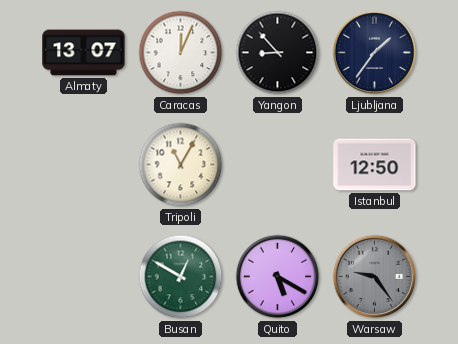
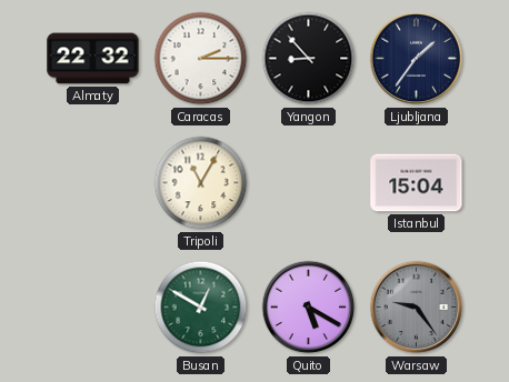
Almaty: 13:07 -> 22:32 (93, 59)
Caracas: 12:04 -> 2:15 (201, 59)
Istanbul: 12:50 -> 15:04 (417, 183)
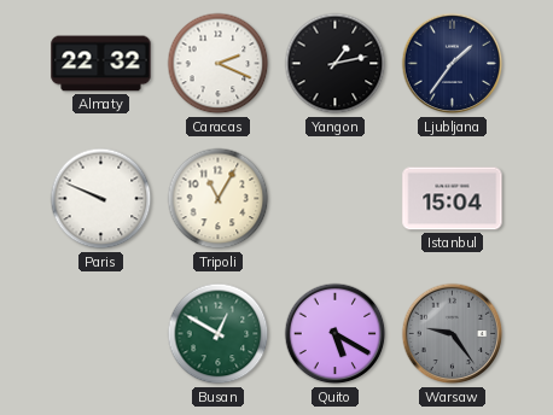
Caracas: 2:15 -> 2:19 (219, 64)
Yangon: 8:53 -> 1:13 (336, 64)
Paris: none -> 9:49 (101, 199)
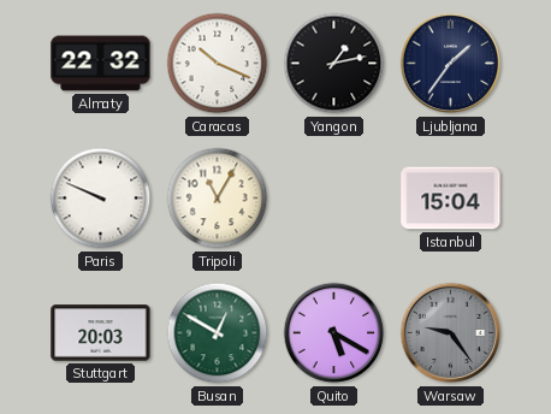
Caracas: 2:19 -> 10:19 (218, 64)
Stuttgart: none -> 20:03 (101, 333)
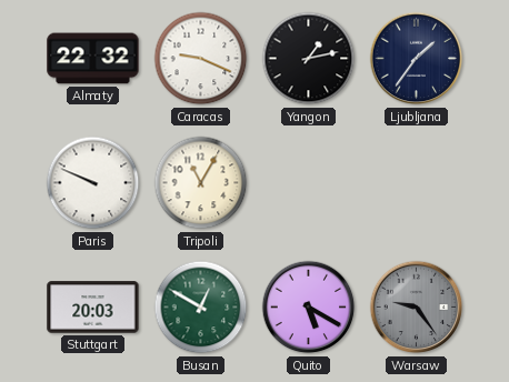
Caracas: 10:19 -> 9:19 (201, 59)
Istanbul: 15:04 -> none (451, 199)
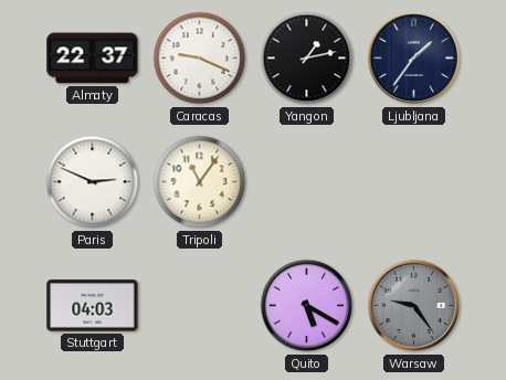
Almaty: 22:32 -> 22:37 (93, 59)
Paris: 9:49 -> 2:49 (93, 182)
Tripoli: 11:05 -> 11:06 (200, 182)
Stuttgart: 20:03 -> 04:03 (93, 306)
Busan: 12:50 -> none (201, 308)
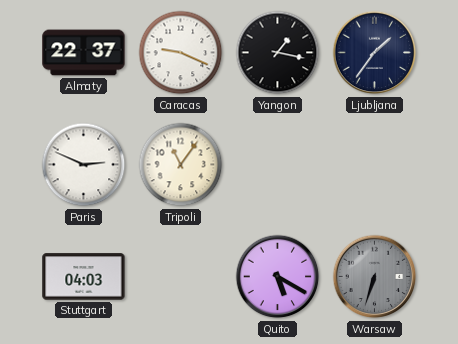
Yangon: 1:13 -> 1:17 (278, 53)
Warsaw: 9:24 -> 6:33 (375, 277)
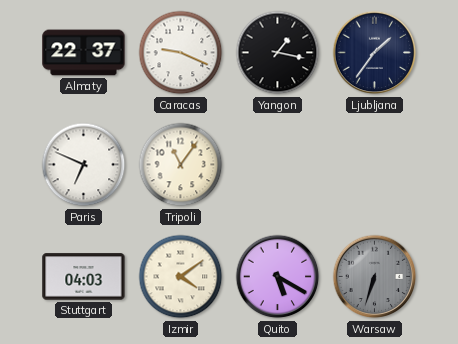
Paris: 2:49 -> 6:49 (84, 165)
Izmir: none -> 4:09 (181, 277)
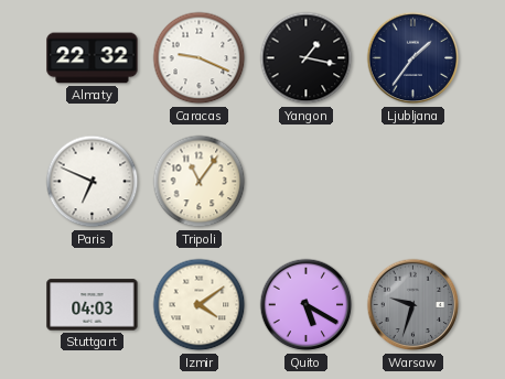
Almaty: 22:37 -> 22:32 (93, 58)
Warsaw: 6:33 -> 9:33 (413, 305)
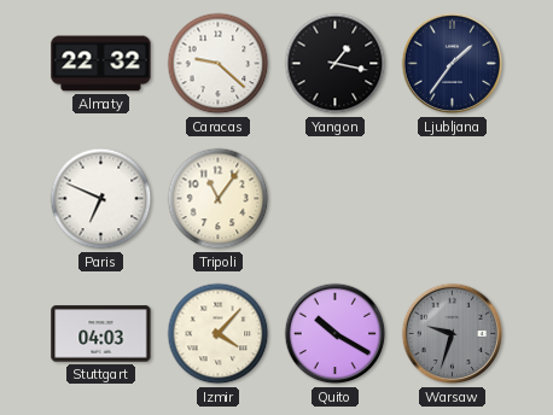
Caracas: 9:19 -> 9:22 (219, 64)
Izmir: 4:09 -> 4:07 (219, 334)
Quito: 5:20 -> 10:20 (336, 334)
